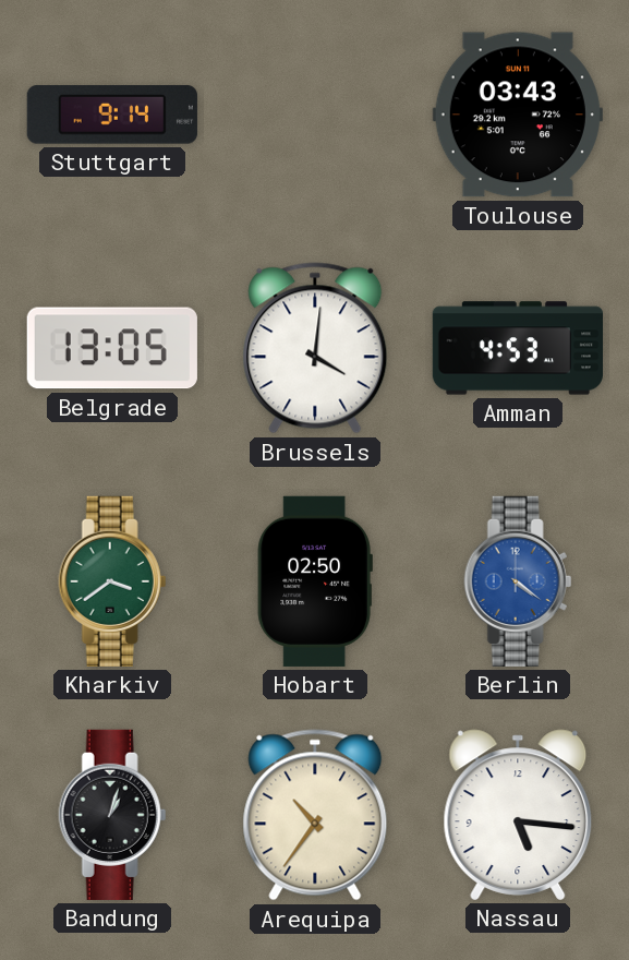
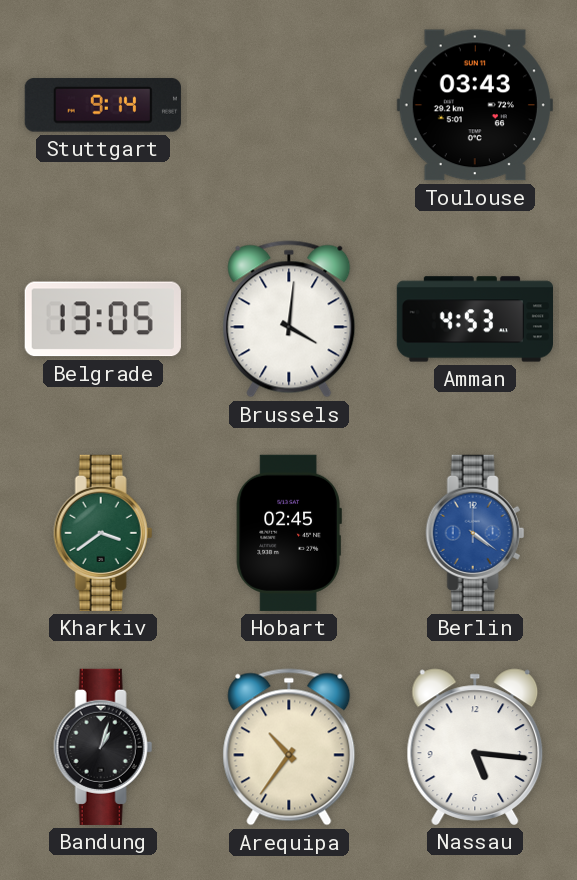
Hobart: 02:50 -> 02:45 (289, 533)
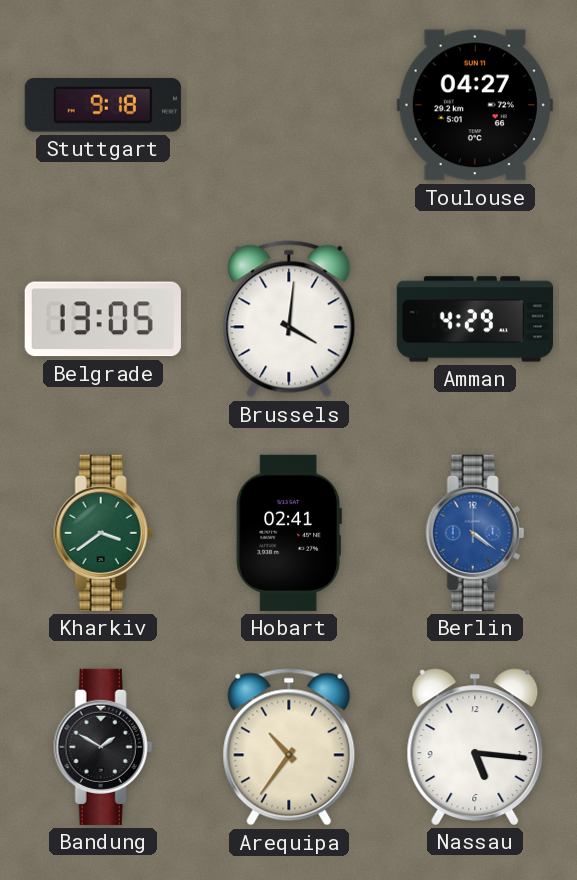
Stuttgart: 9:14 -> 9:18 (103, 105)
Toulouse: 03:43 -> 04:27 (475, 105)
Amman: 4:53 -> 4:29 (474, 319)
Hobart: 02:45 -> 02:41 (289, 533)
Bandung: 1:03 -> 1:50 (103, 747)
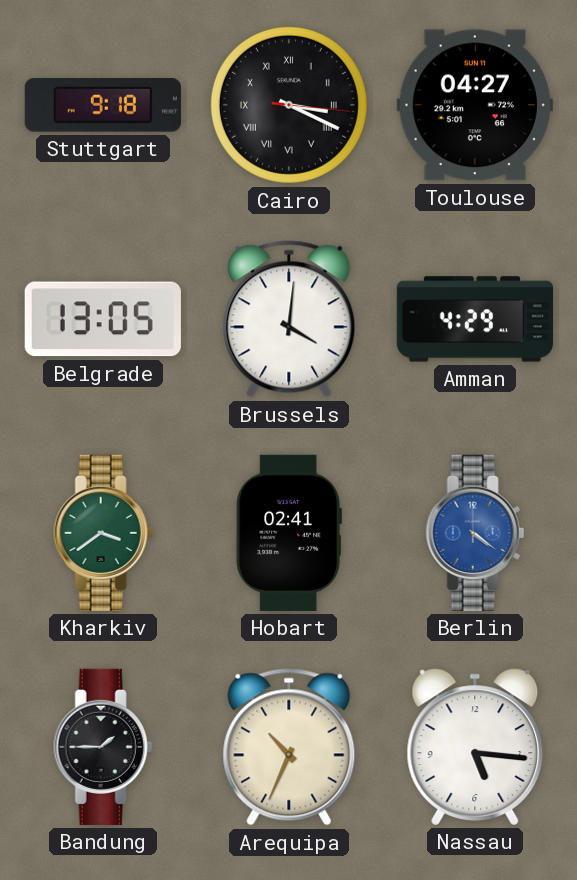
Cairo: none -> 3:19 (289, 105)
Bandung: 1:50 -> 1:45 (103, 747)
Arequipa: 10:36 -> 10:34 (289, 747)
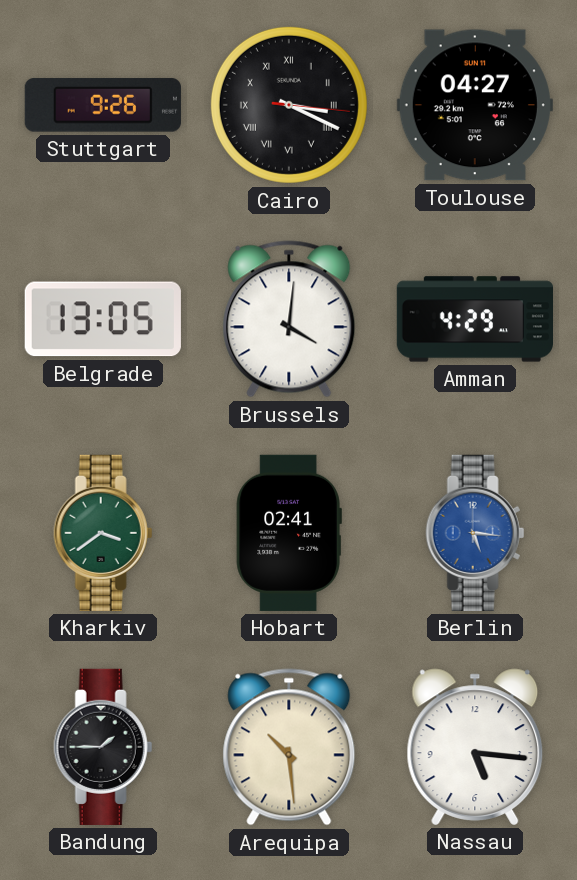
Stuttgart: 9:18 -> 9:26 (103, 105)
Berlin: 4:21 -> 5:16 (475, 533)
Arequipa: 10:34 -> 10:29 (289, 747)
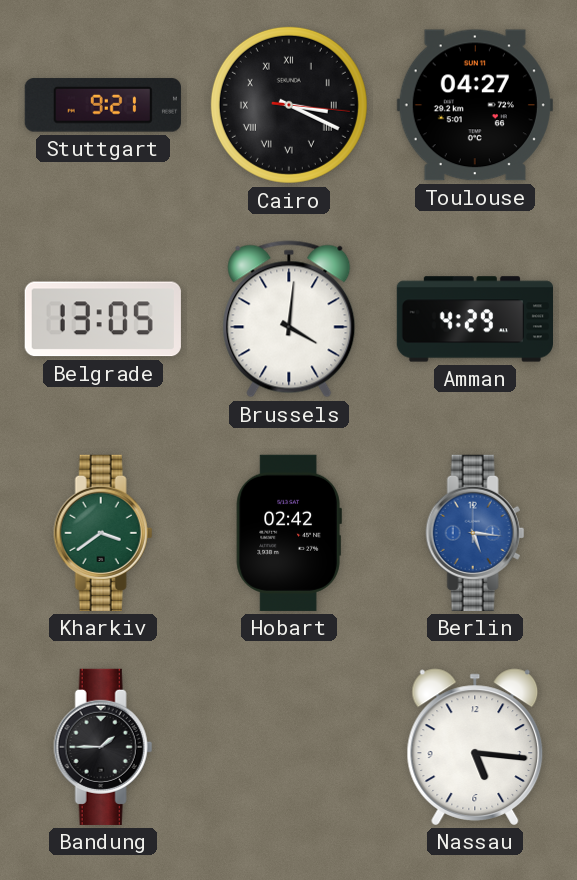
Stuttgart: 9:26 -> 9:21 (103, 105)
Hobart: 02:41 -> 02:42 (289, 533)
Arequipa: 10:29 -> none (289, 747)
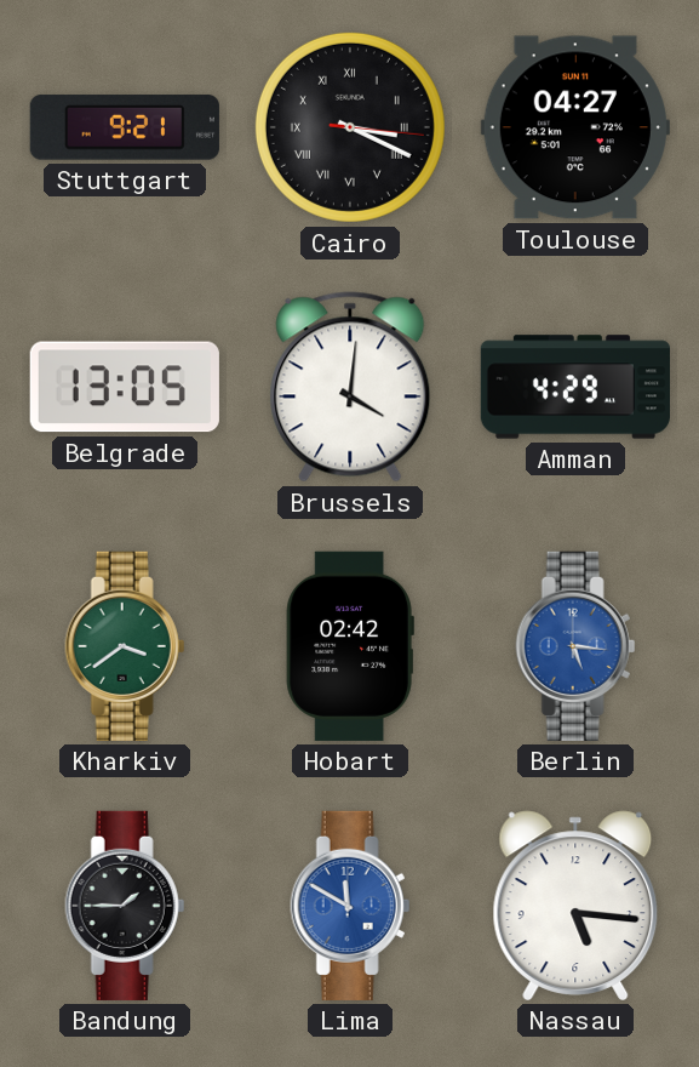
Lima: none -> 11:50 (350, 906)
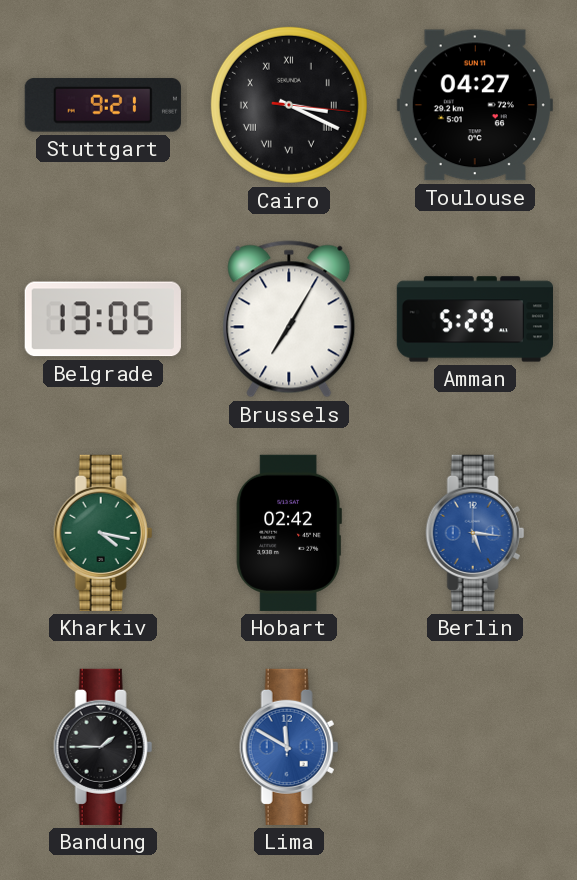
Brussels: 4:01 -> 7:05 (289, 319)
Amman: 4:29 -> 5:29 (474, 319)
Kharkiv: 3:39 -> 4:17 (103, 533)
Nassau: 5:16 -> none (575, 906)
